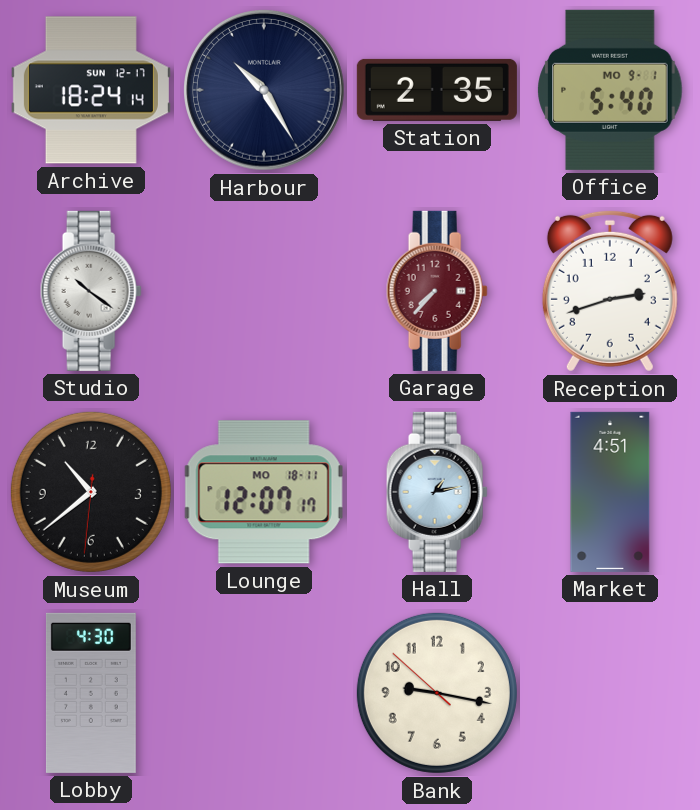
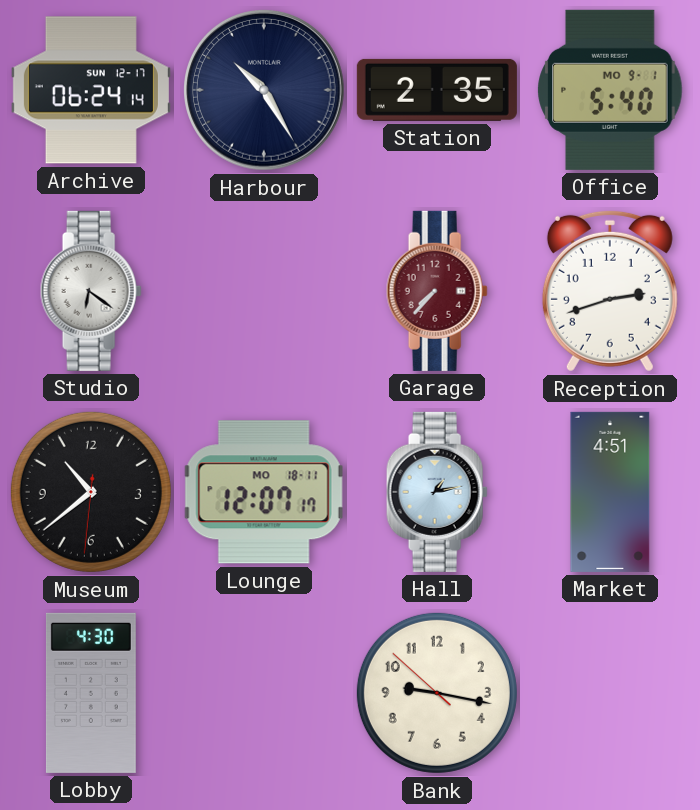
Archive: 18:24 -> 06:24 (91, 90)
Studio: 10:21 -> 6:21 (91, 291)
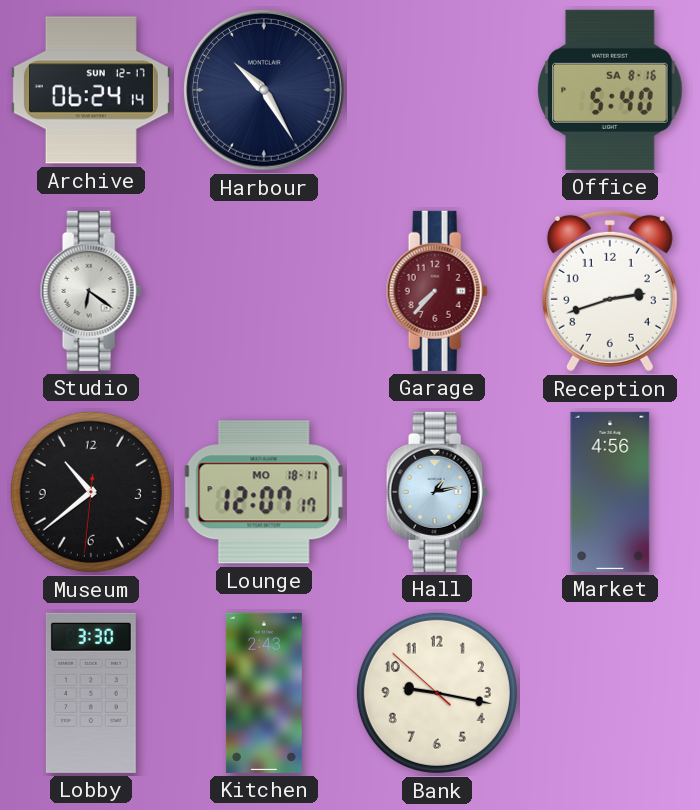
Station: 2:35 -> none (437, 90)
Office date: MO 9-1 -> SA 8-16 (610, 90)
Market: 4:51 -> 4:56 (610, 492)
Lobby: 4:30 -> 3:30 (91, 693)
Kitchen: none -> 2:43 (264, 693)
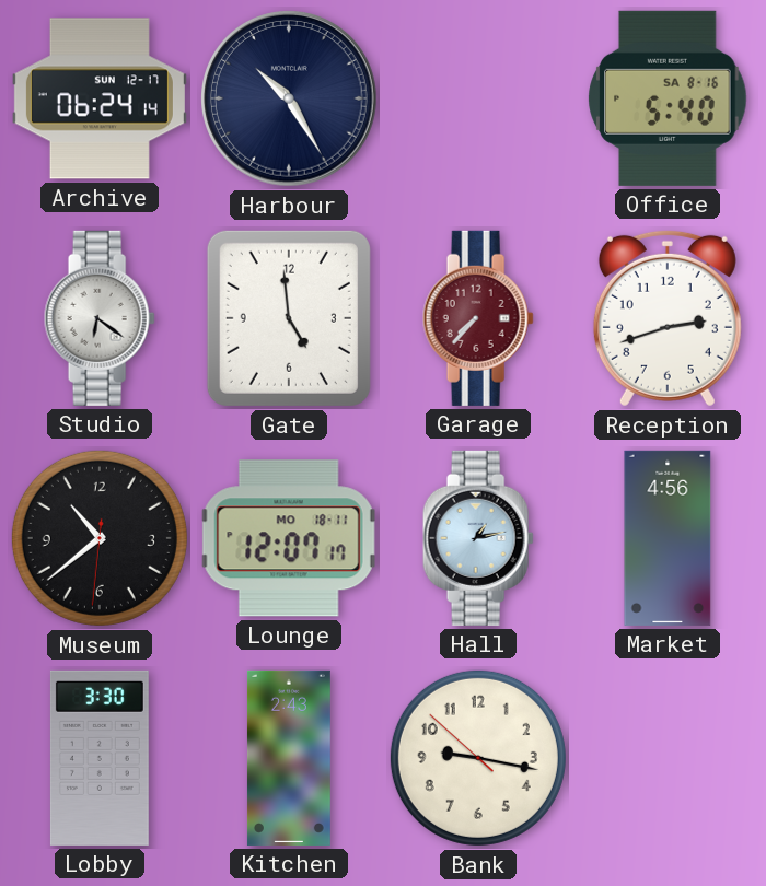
Gate: none -> 4:59 (289, 318)
